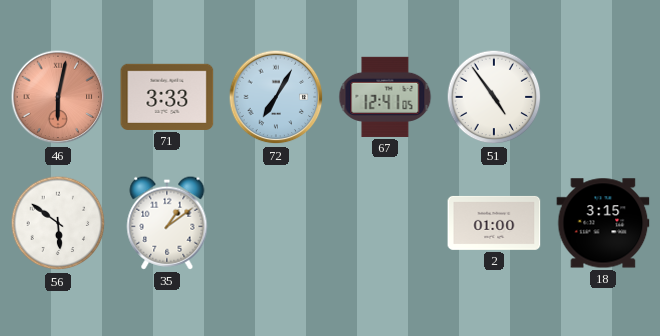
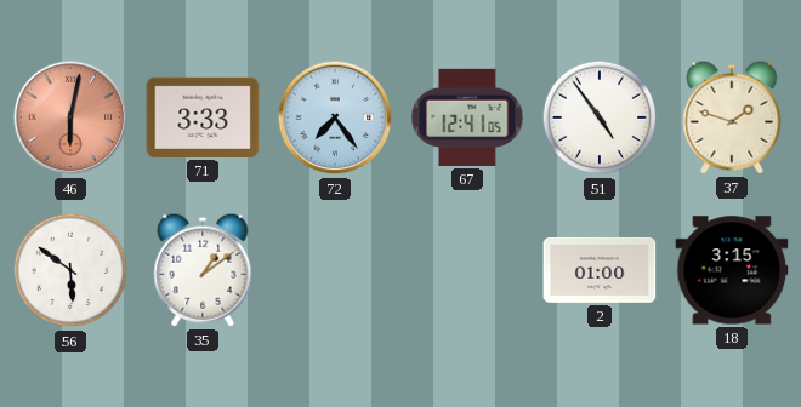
72: 7:05 -> 7:24 (335, 117)
37: none -> 1:48 (732, 117)
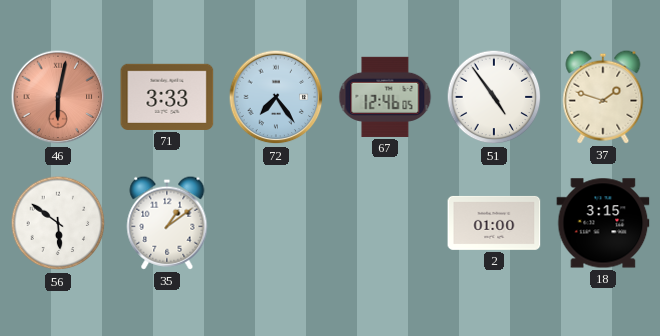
67: 12:41 -> 12:46 (385, 97)
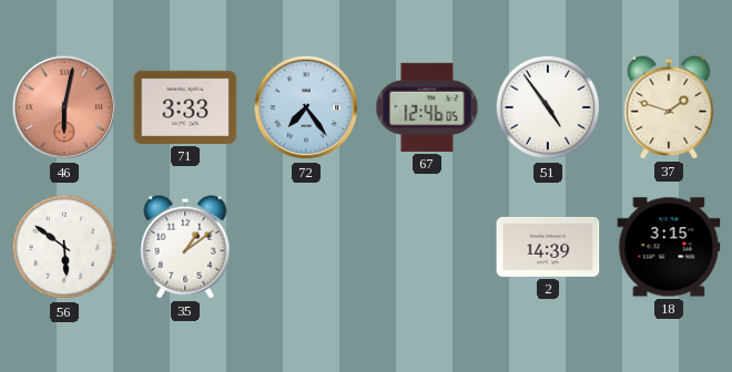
2: 01:00 -> 14:39 (548, 247)
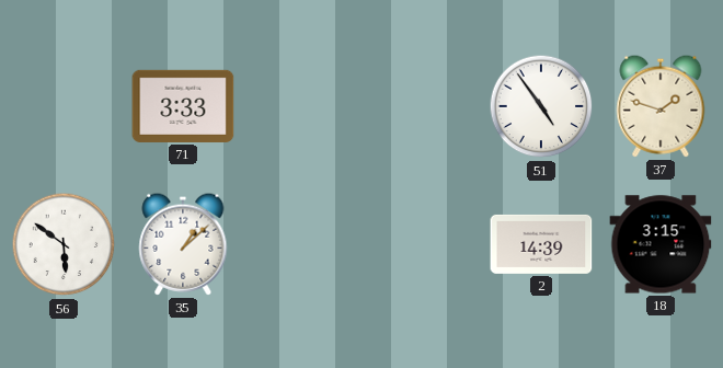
46: 6:02 -> none (64, 107)
72: 7:24 -> none (306, 107)
67: 12:46 -> none (427, 107)
35: 1:09 -> 1:08 (183, 244)
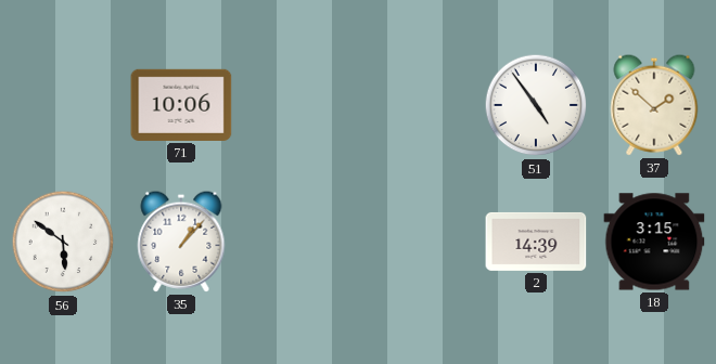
71: 3:33 -> 10:06 (181, 105)
37: 1:48 -> 1:52 (654, 105)
35: 1:08 -> 1:07 (181, 242)
